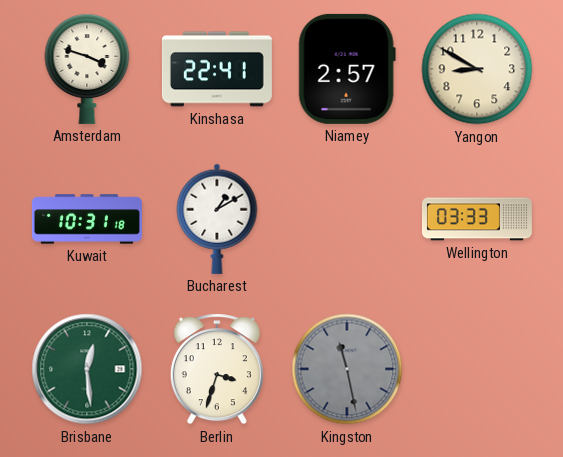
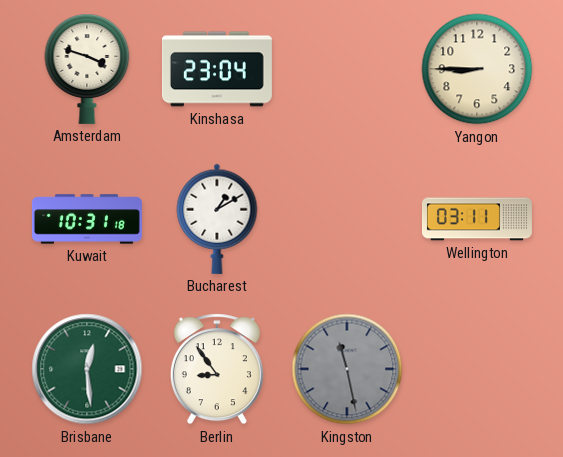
Kinshasa: 22:41 -> 23:04 (217, 69)
Niamey: 2:57 -> none (347, 69)
Yangon: 8:50 -> 8:45 (477, 69)
Wellington: 03:33 -> 03:11 (477, 219)
Berlin: 3:33 -> 8:54 (217, 369)
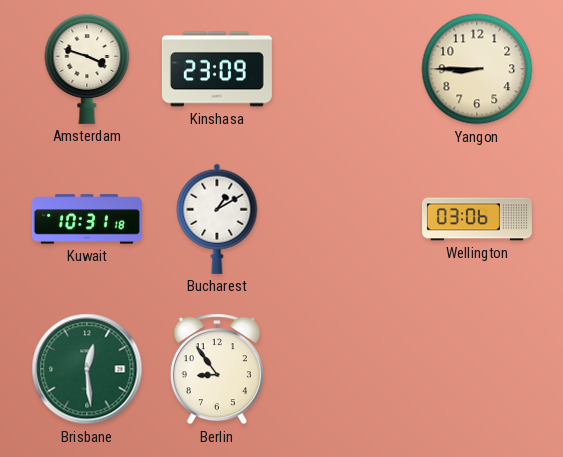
Kinshasa: 23:04 -> 23:09 (217, 69)
Wellington: 03:11 -> 03:06 (477, 219)
Kingston: 11:28 -> none (347, 369)
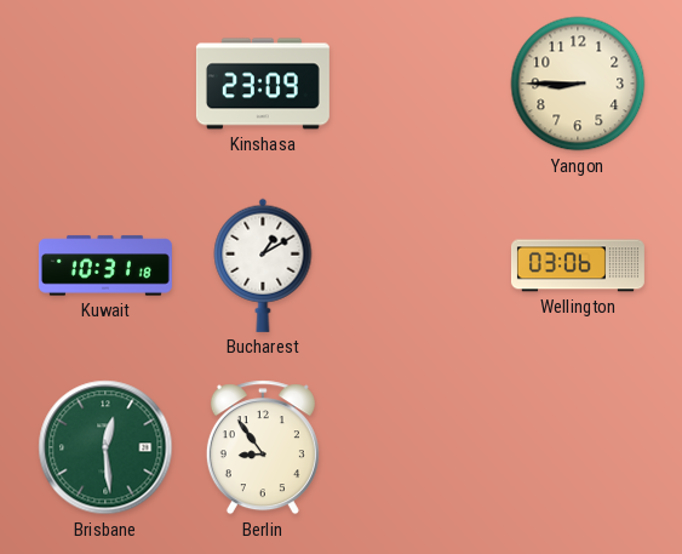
Amsterdam: 3:48 -> none (87, 69)
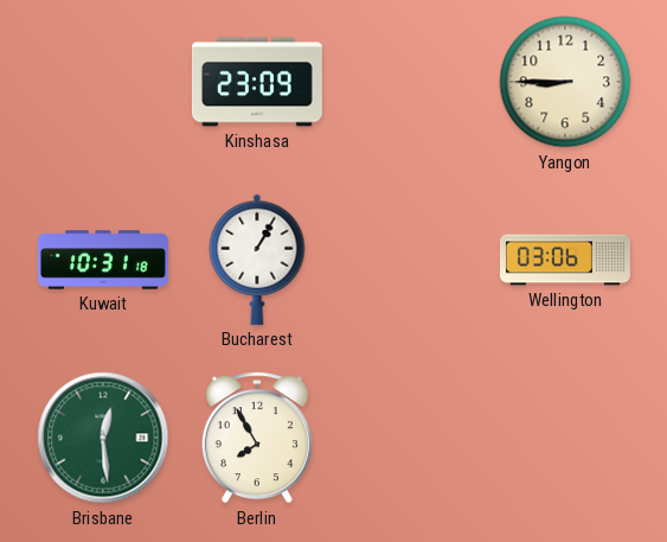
Bucharest: 1:10 -> 1:05 (257, 260)
Berlin: 8:54 -> 7:55 (257, 438)
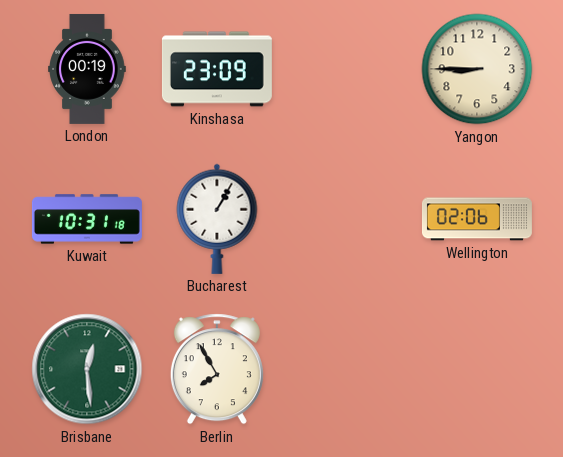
London: none -> 00:19 (87, 69)
Wellington: 03:06 -> 02:06 (477, 219)
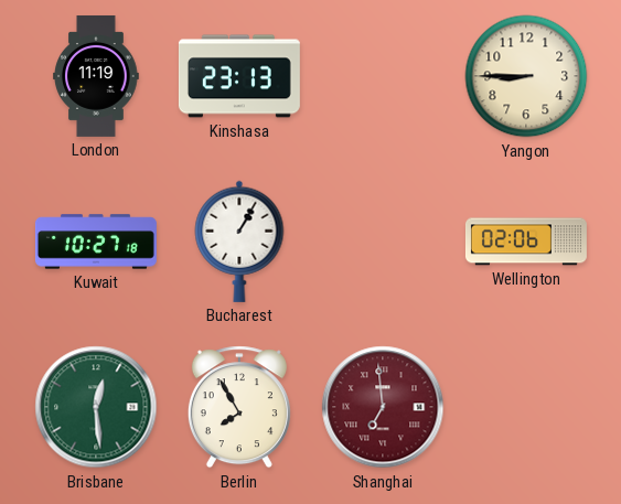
London: 00:19 -> 11:19 (96, 76)
Kinshasa: 23:09 -> 23:13 (239, 76)
Kuwait: 10:31 -> 10:27 (96, 242)
Shanghai: none -> 6:59 (383, 407)
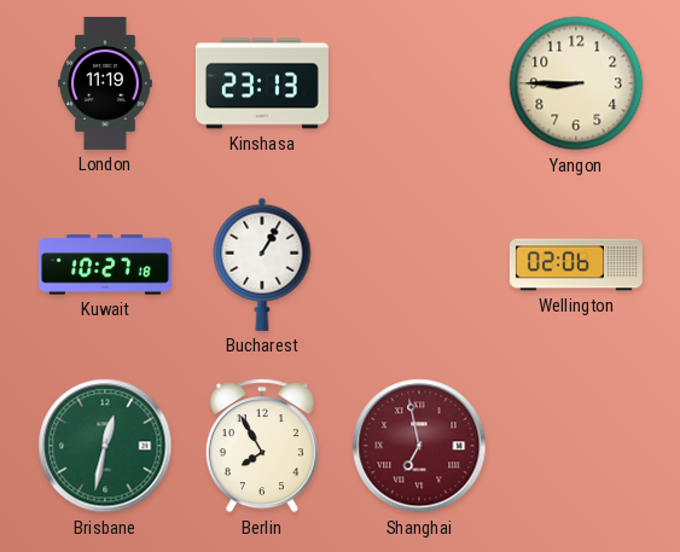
Brisbane: 12:29 -> 12:32 (105, 446)
Shanghai: 6:59 -> 6:58 (419, 446)
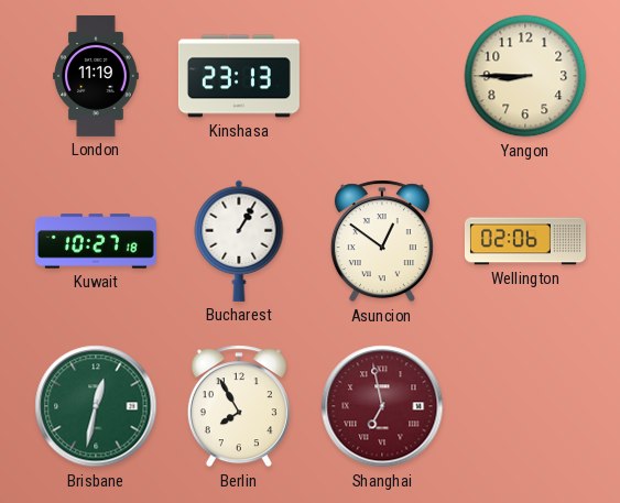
Asuncion: none -> 12:51 (382, 241)
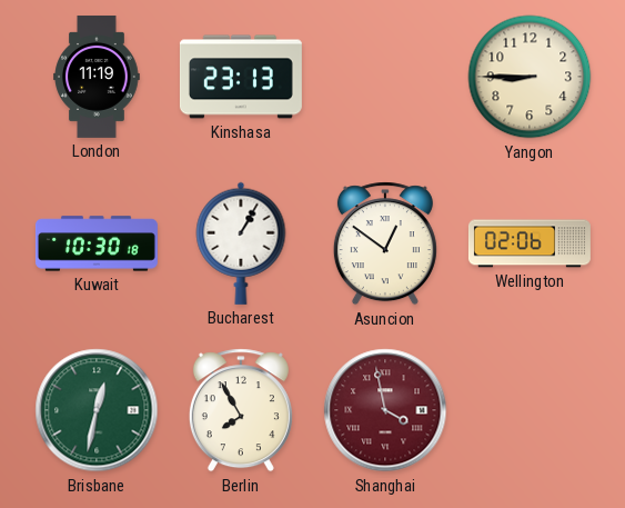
Kuwait: 10:27 -> 10:30 (97, 243)
Shanghai: 6:58 -> 3:58 (385, 410)
